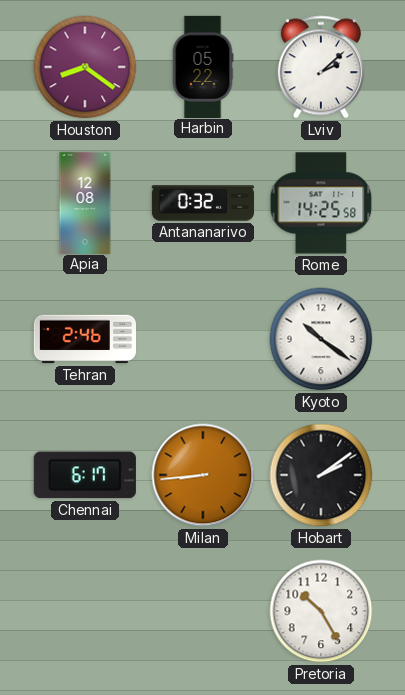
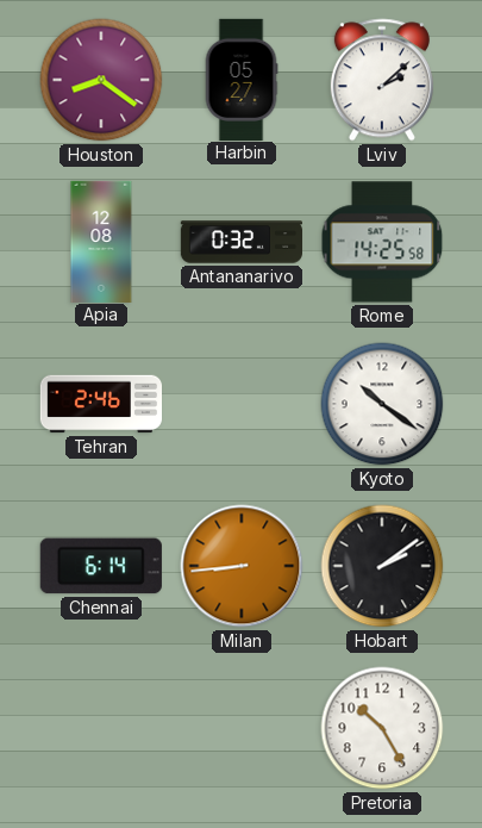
Harbin: 05:22 -> 05:27 (242, 79)
Chennai: 6:17 -> 6:14 (101, 566)
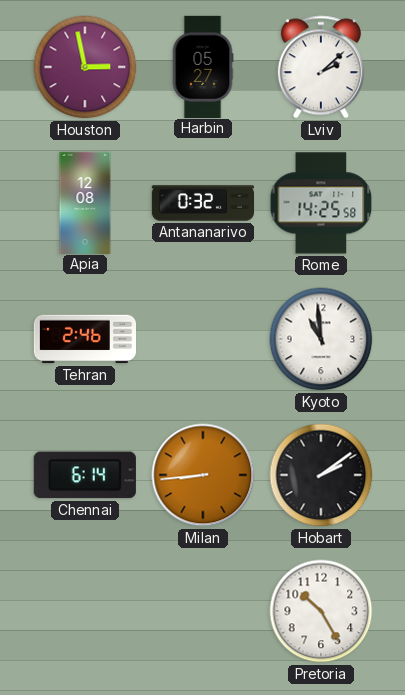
Houston: 8:21 -> 2:58 (85, 67)
Kyoto: 10:21 -> 10:59 (321, 339)
